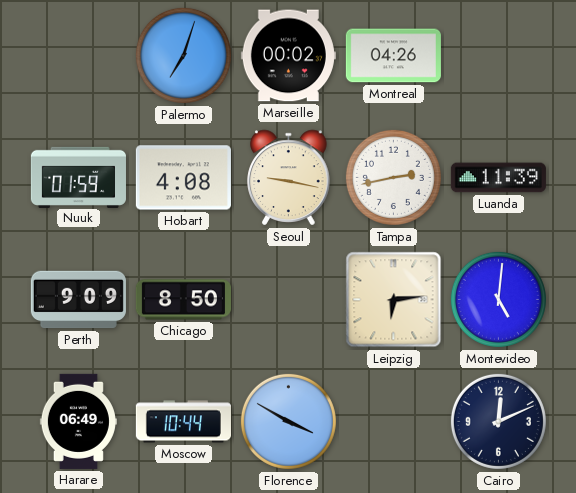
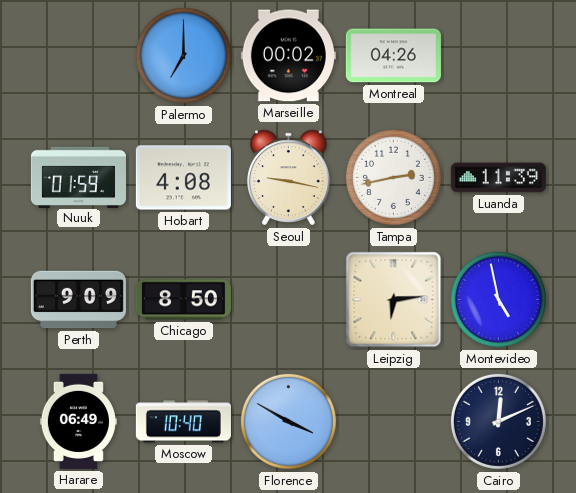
Palermo: 7:03 -> 7:00 (183, 55)
Montevideo: 5:01 -> 4:58 (498, 299)
Moscow: 10:44 -> 10:40 (183, 422)
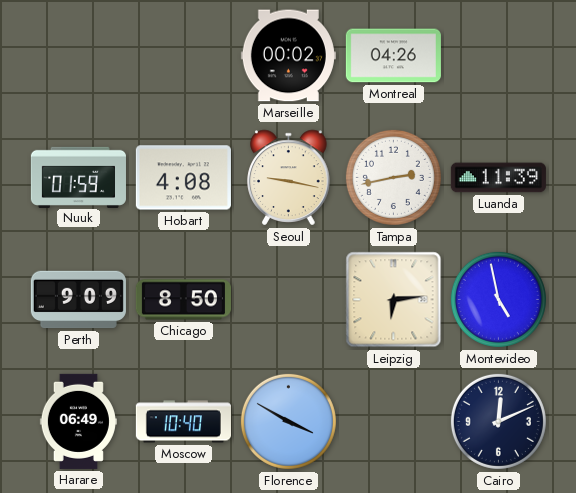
Palermo: 7:00 -> none (183, 55)
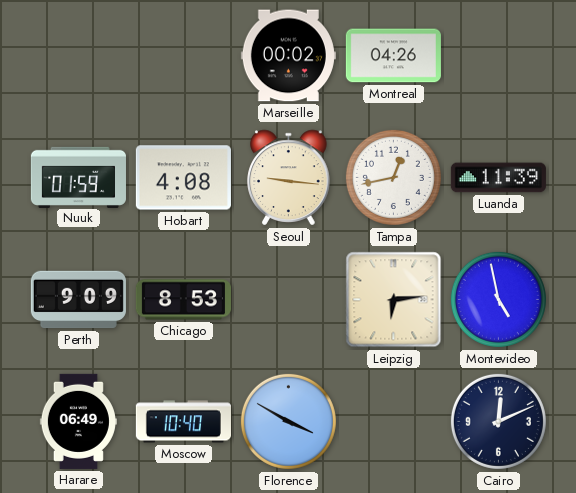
Seoul: 9:17 -> 9:16 (289, 178)
Tampa: 2:43 -> 12:43 (393, 177)
Chicago: 8:50 -> 8:53 (183, 300)
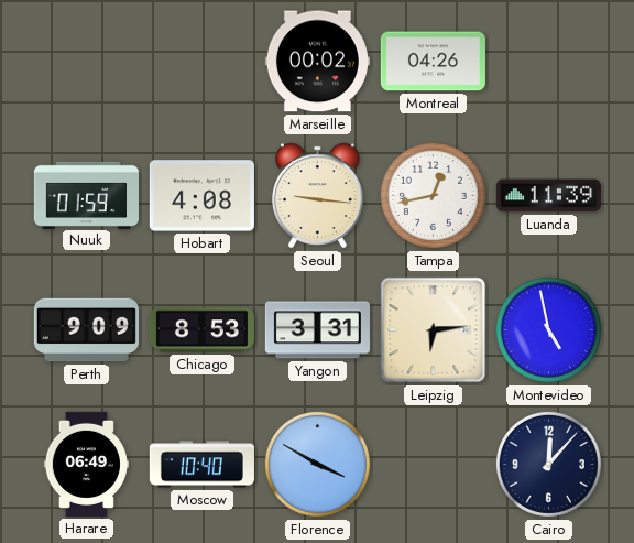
Yangon: none -> 3:31 (317, 330)
Cairo: 12:11 -> 12:07 (548, 464)
